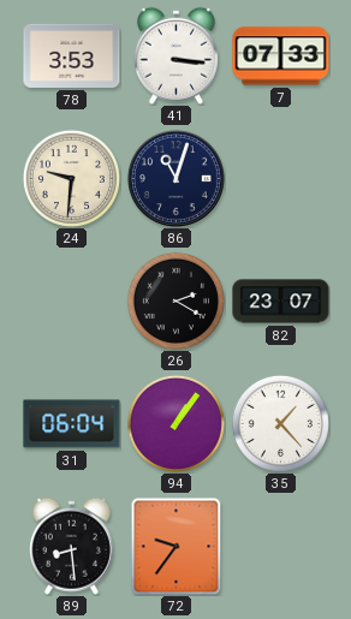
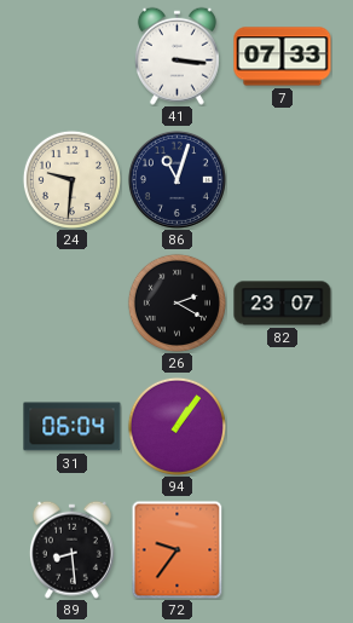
78: 3:53 -> none (72, 55)
35: 1:23 -> none (280, 423)
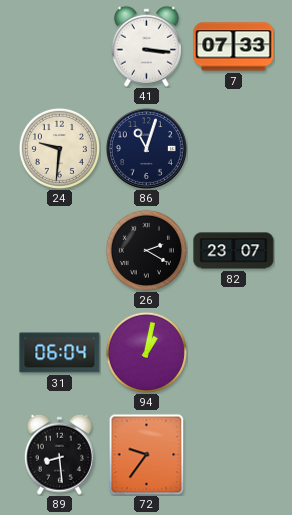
94: 1:06 -> 1:02 (146, 352)
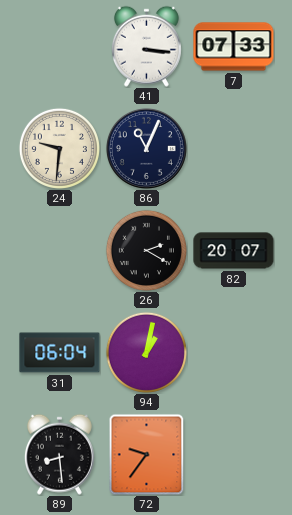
86: 11:03 -> 11:04 (146, 148)
82: 23:07 -> 20:07 (234, 251)
